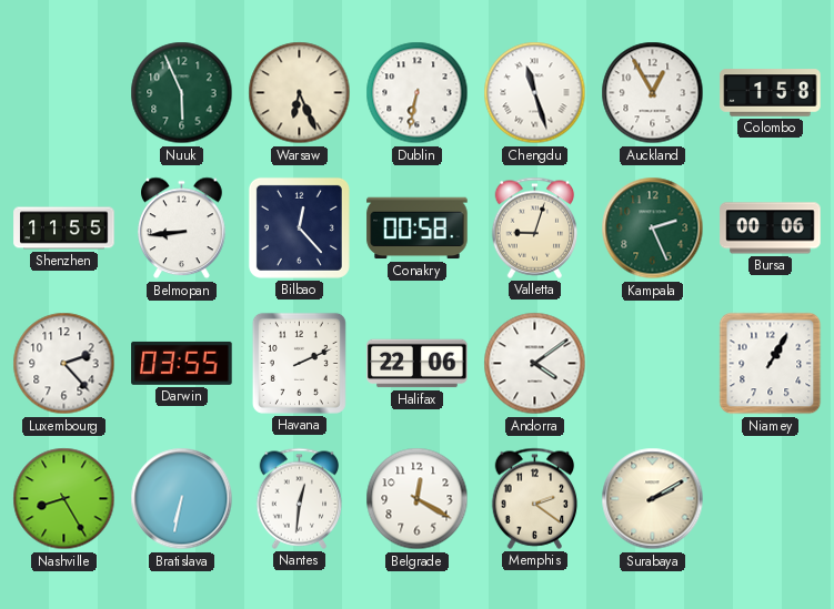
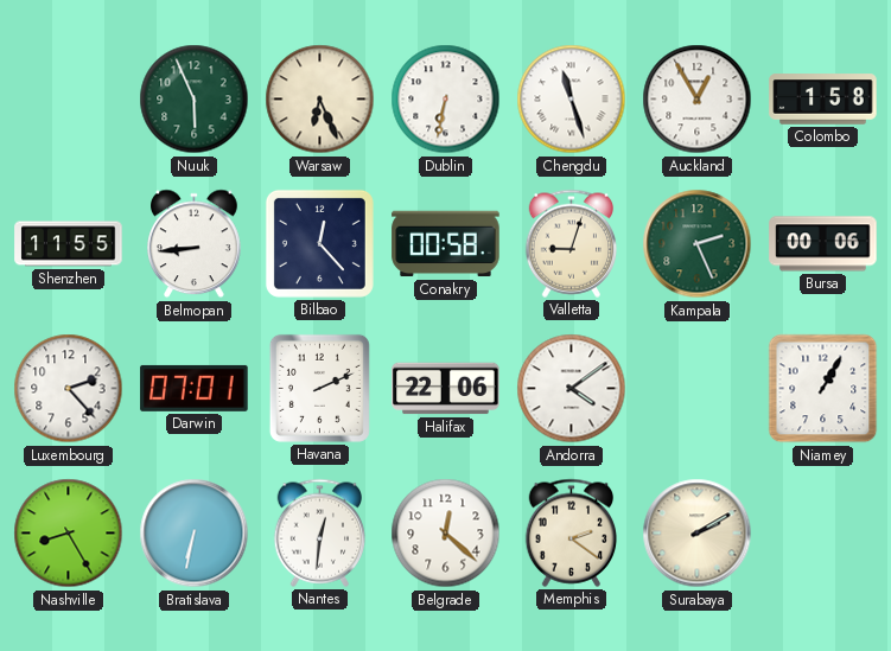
Darwin: 03:55 -> 07:01 (195, 388)
Belgrade: 12:20 -> 12:22 (446, 534)
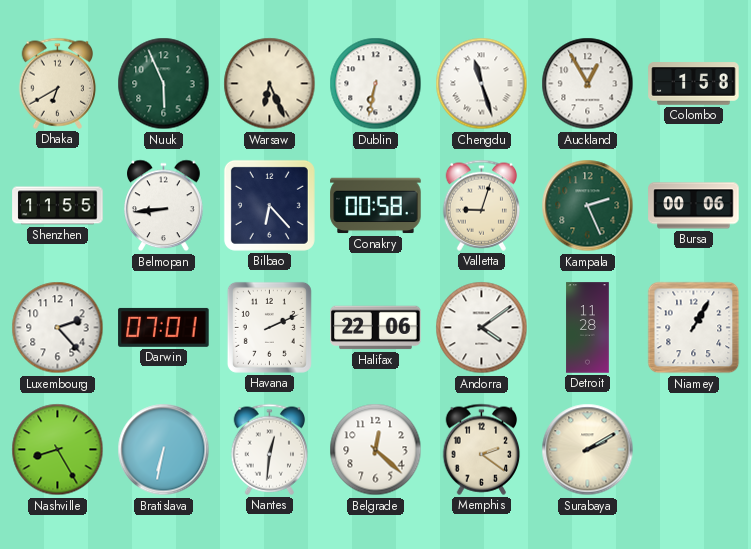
Dhaka: none -> 6:40 (58, 83)
Bilbao: 12:23 -> 6:23 (269, 205)
Detroit: none -> 11:28 (588, 328)
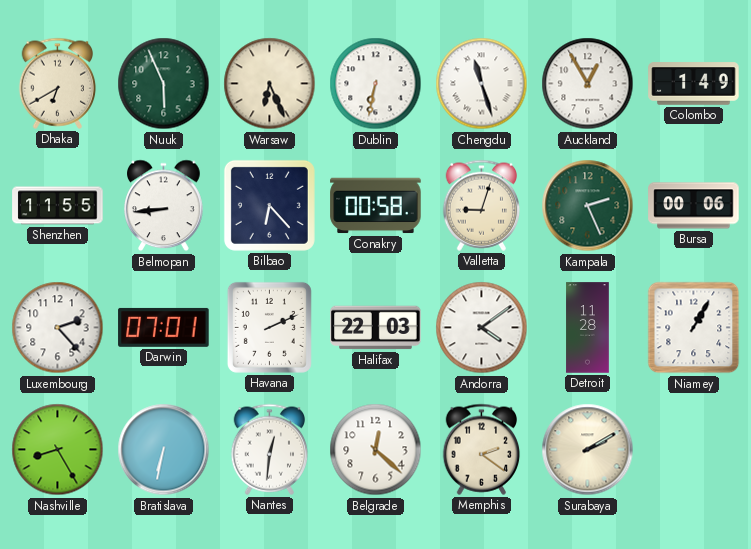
Colombo: 1:58 -> 1:49 (694, 84)
Halifax: 22:06 -> 22:03 (376, 328)
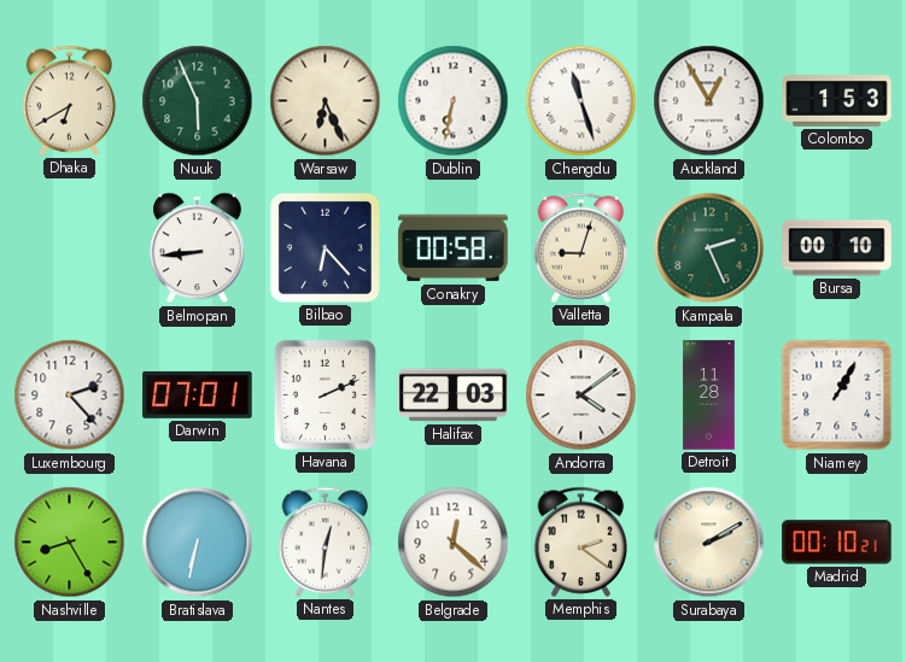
Colombo: 1:49 -> 1:53 (837, 101)
Shenzhen: 11:55 -> none (58, 206)
Bursa: 00:06 -> 00:10 (837, 248)
Madrid: none -> 00:10 (837, 543)
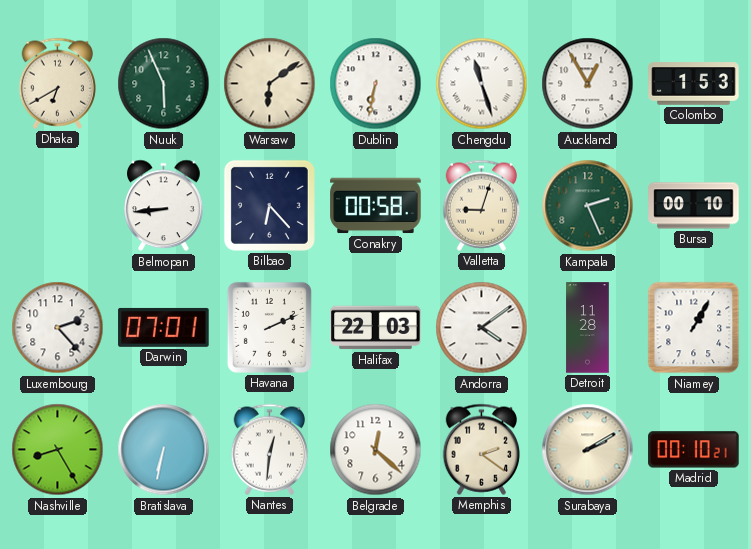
Warsaw: 6:26 -> 6:09 (270, 84)
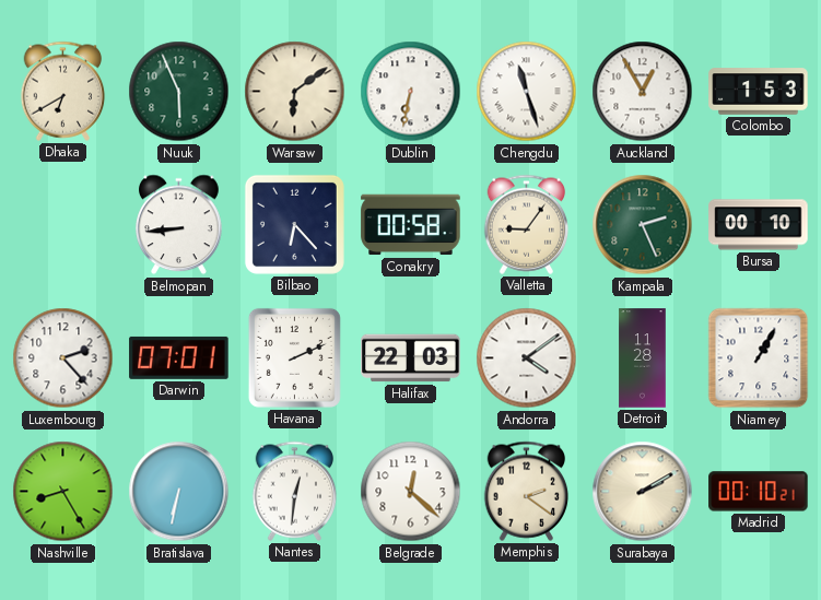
Valletta: 9:03 -> 9:06 (527, 224)
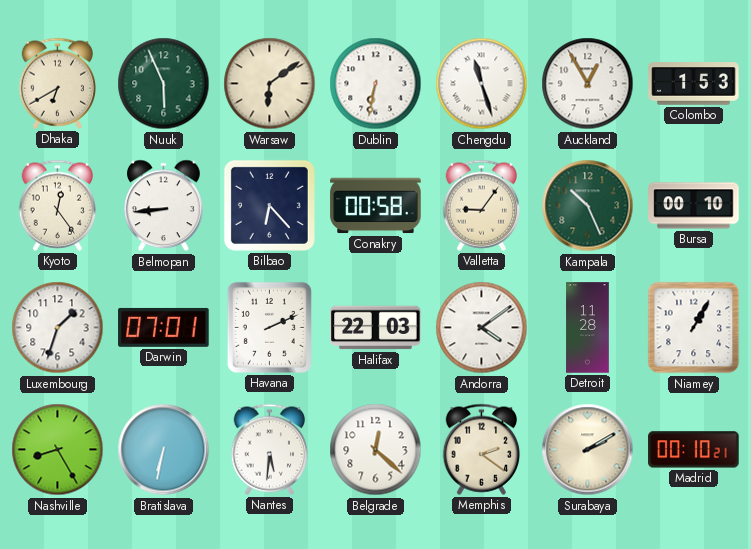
Kyoto: none -> 12:24 (58, 205)
Kampala: 2:26 -> 10:26 (588, 206)
Luxembourg: 2:23 -> 1:33 (58, 328)
Nantes: 12:31 -> 5:31 (270, 449)
